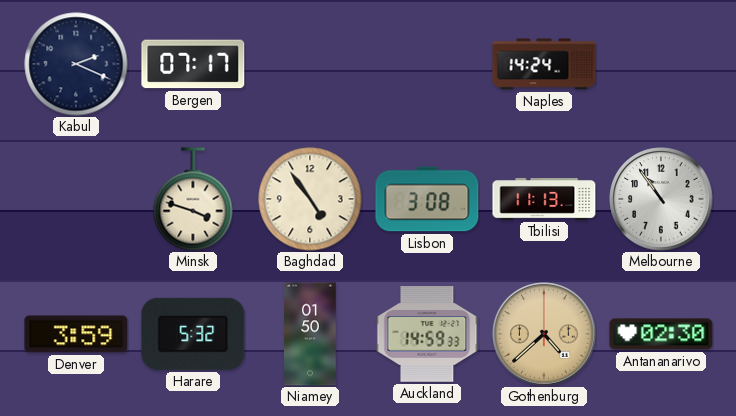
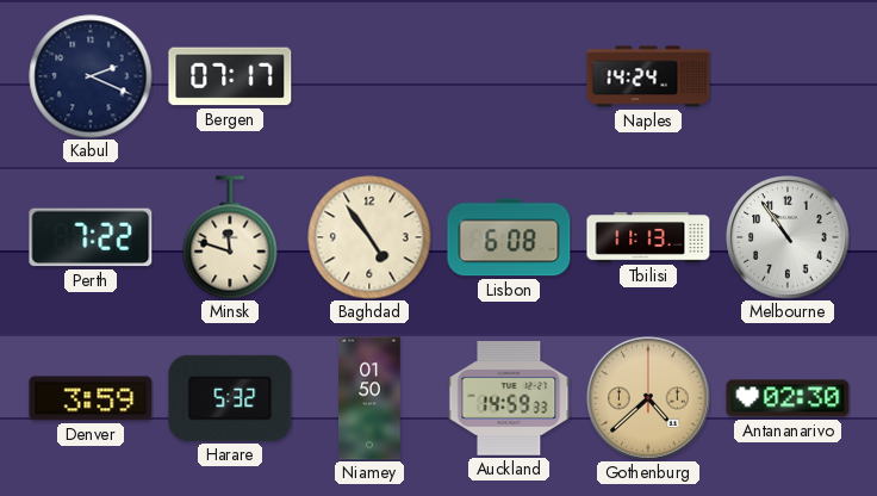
Perth: none -> 7:22 (91, 237)
Minsk: 3:48 -> 11:48 (230, 237)
Lisbon: 3:08 -> 6:08 (509, 237)
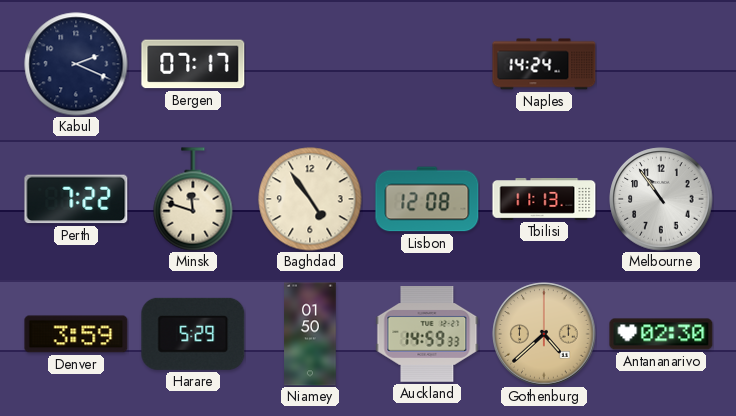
Lisbon: 6:08 -> 12:08 (427, 199)
Harare: 5:32 -> 5:29 (193, 334)
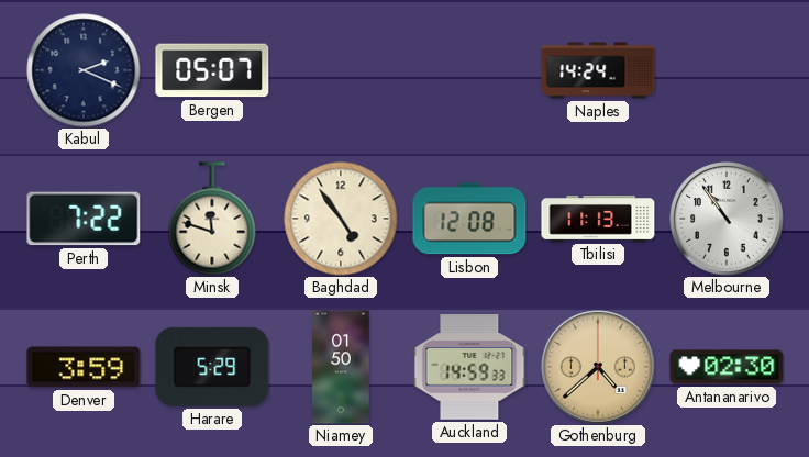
Bergen: 07:17 -> 05:07 (212, 70)
